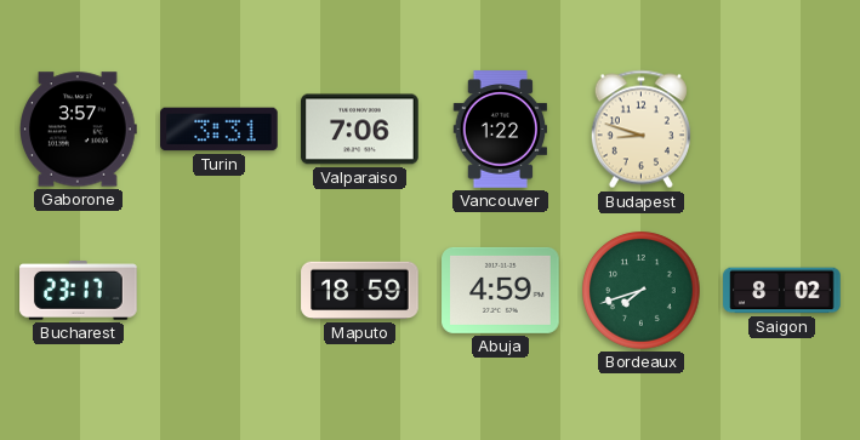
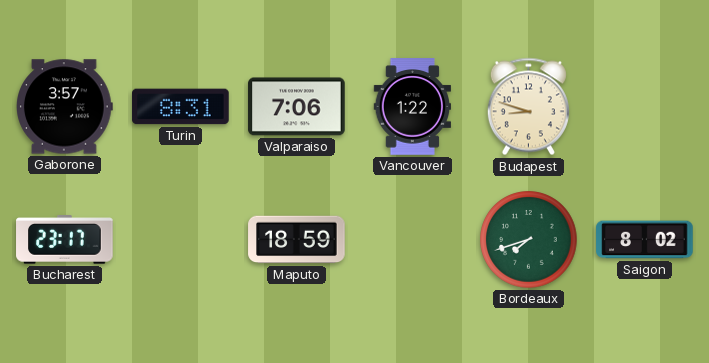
Turin: 3:31 -> 8:31 (181, 107)
Abuja: 4:59 -> none (501, 290)
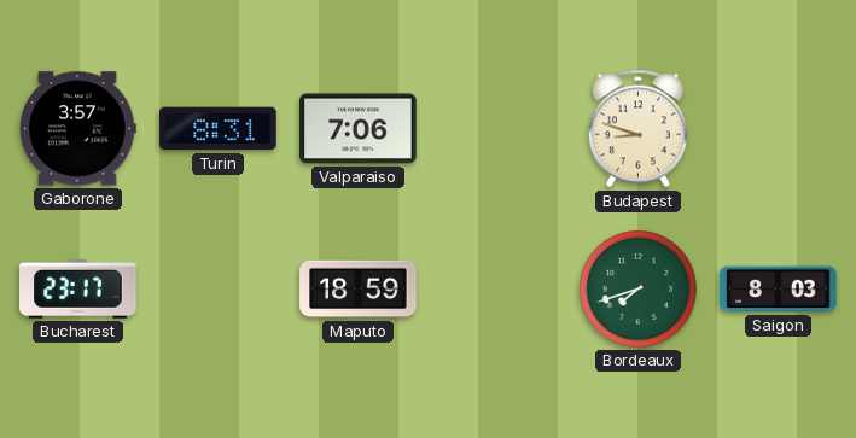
Vancouver: 1:22 -> none (413, 107)
Saigon: 8:02 -> 8:03 (779, 290)
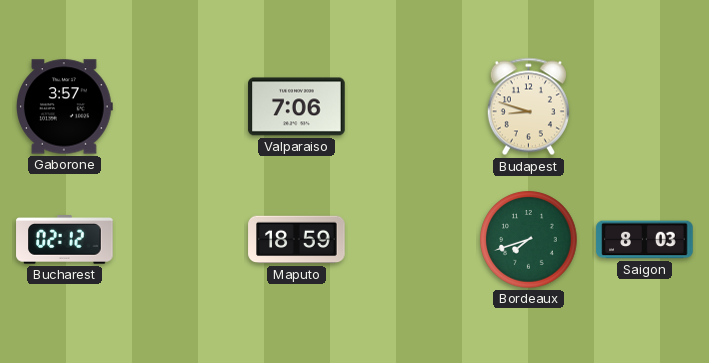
Turin: 8:31 -> none (219, 129)
Bucharest: 23:17 -> 02:12 (65, 240)
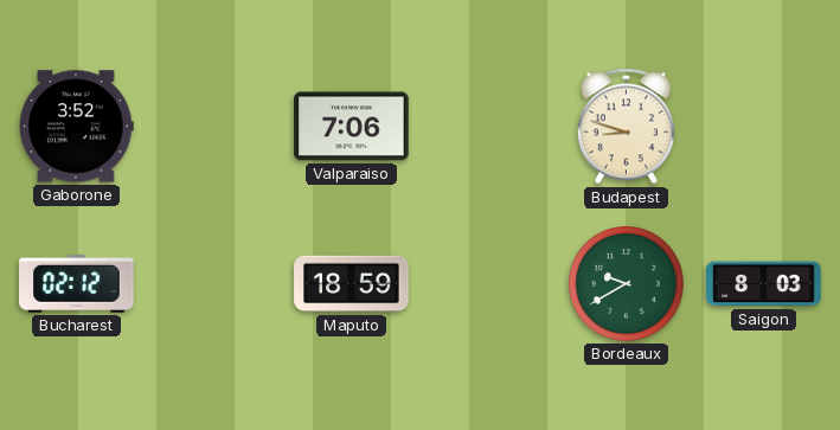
Gaborone: 3:57 -> 3:52 (77, 127)
Bordeaux: 7:42 -> 9:40 (627, 284)
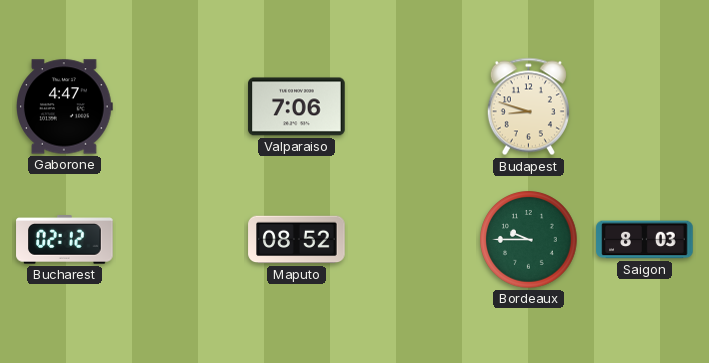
Gaborone: 3:52 -> 4:47 (65, 107)
Maputo: 18:59 -> 08:52 (297, 240)
Bordeaux: 9:40 -> 9:45 (529, 240)
